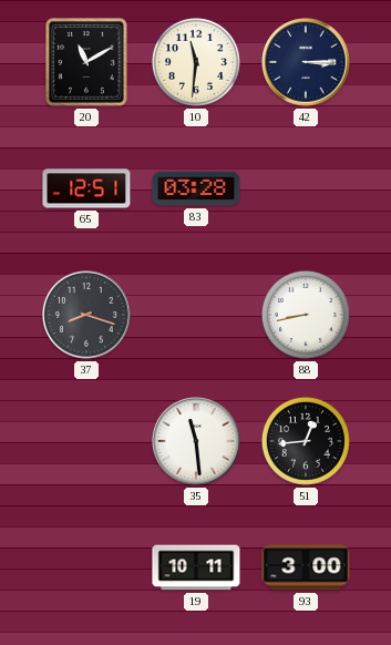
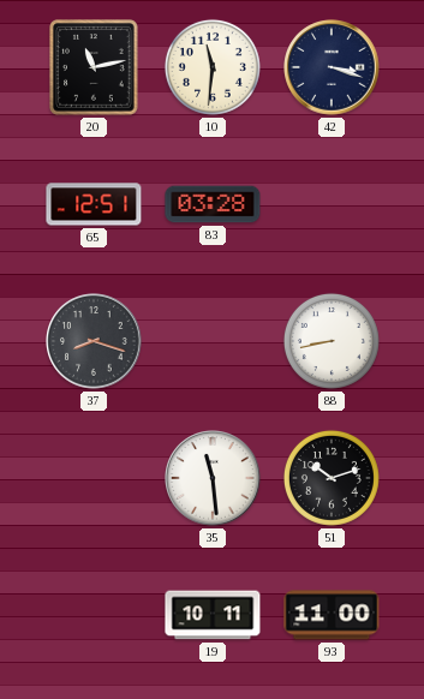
20: 11:10 -> 11:13 (95, 67)
42: 3:15 -> 3:18 (332, 67)
51: 12:44 -> 10:12 (332, 478)
93: 3:00 -> 11:00 (332, 615)
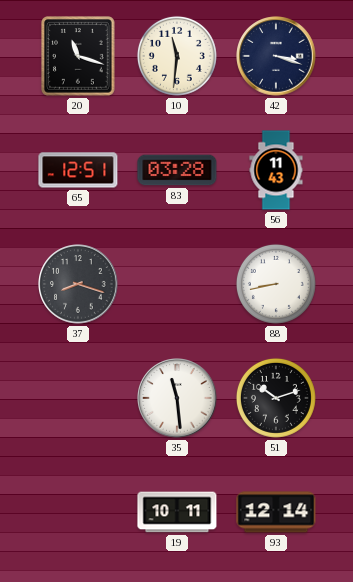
20: 11:13 -> 11:18 (79, 56)
56: none -> 11:43 (276, 170)
93: 11:00 -> 12:14 (276, 512)
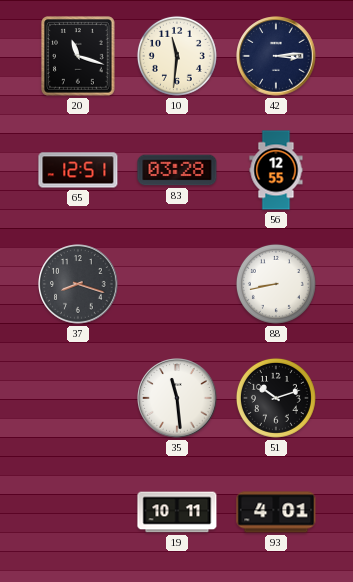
42: 3:18 -> 3:14 (276, 56)
56: 11:43 -> 12:55 (276, 170)
93: 12:14 -> 4:01 (276, 512)
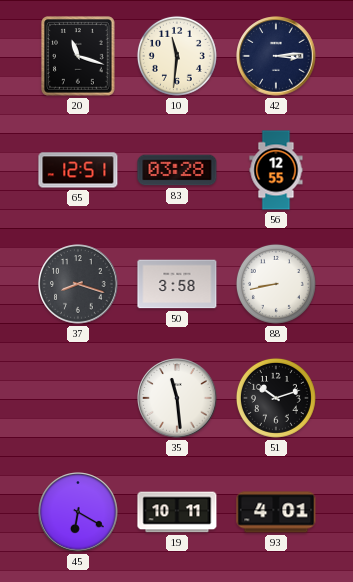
50: none -> 3:58 (177, 284)
45: none -> 6:20 (78, 512)
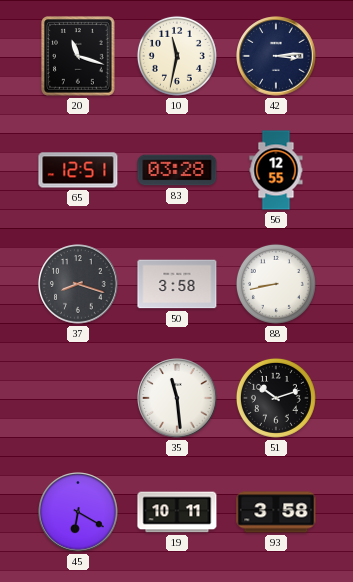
10: 11:31 -> 11:32 (177, 56)
93: 4:01 -> 3:58 (276, 512)
